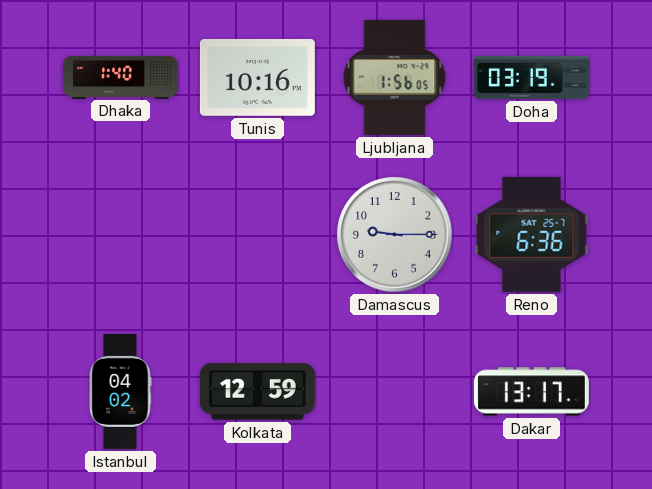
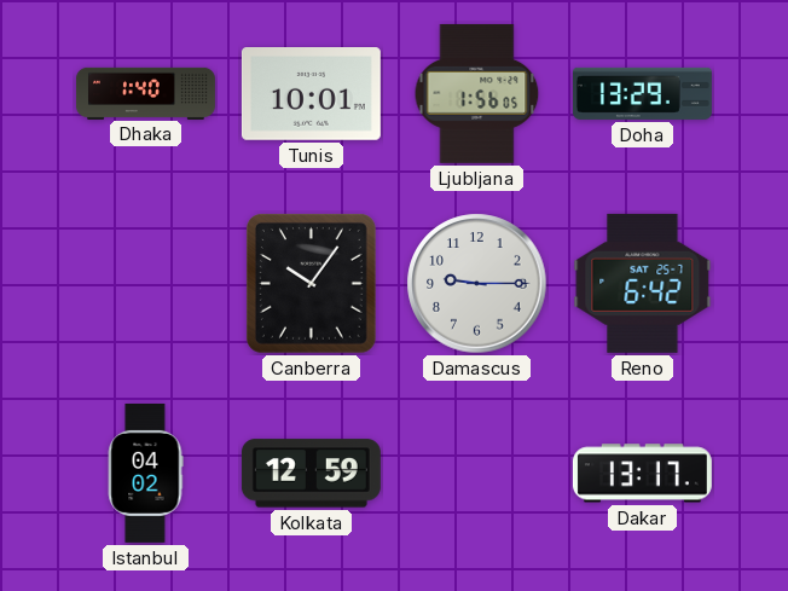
Tunis: 10:16 -> 10:01 (311, 94)
Doha: 03:19 -> 13:29 (642, 93)
Canberra: none -> 10:06 (311, 283)
Reno: 6:36 -> 6:42 (643, 283)
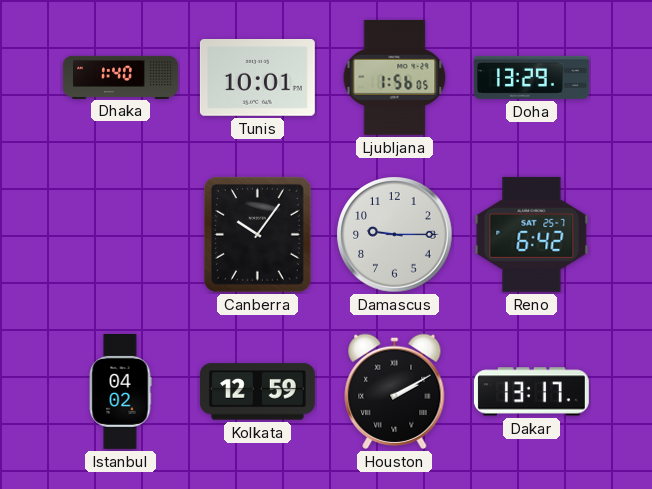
Houston: none -> 2:10 (395, 391)
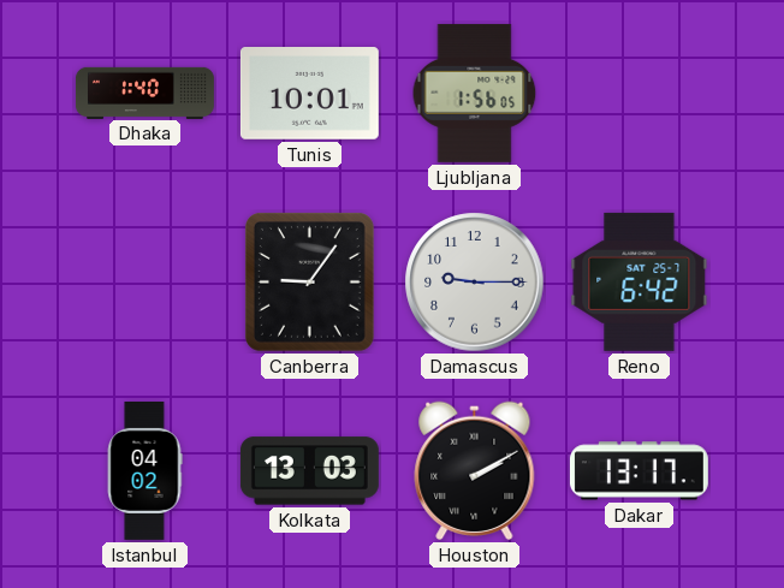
Doha: 13:29 -> none (531, 77)
Canberra: 10:06 -> 9:06 (309, 281)
Kolkata: 12:59 -> 13:03 (309, 471)
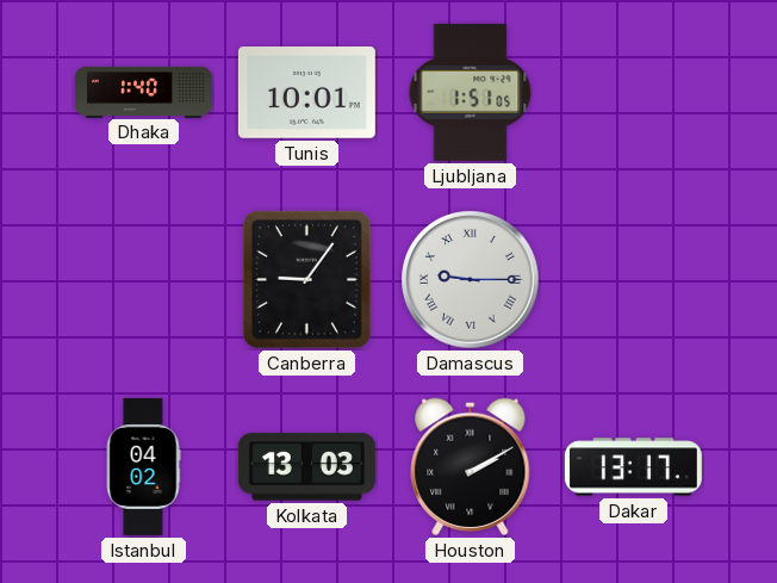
Ljubljana: 1:56 -> 1:51 (471, 92)
Damascus numerals: Arabic -> Roman (471, 280)
Reno: 6:42 -> none (640, 281)
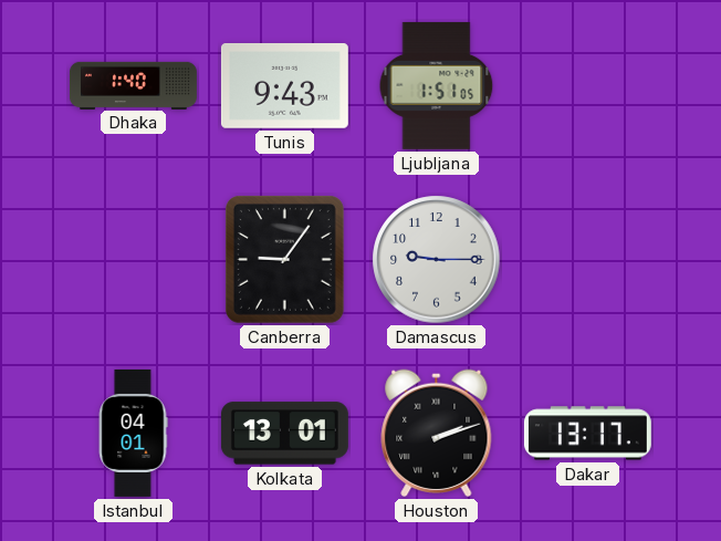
Tunis: 10:01 -> 9:43 (284, 86)
Damascus numerals: Roman -> Arabic (437, 260)
Istanbul: 04:02 -> 04:01 (133, 433)
Kolkata: 13:03 -> 13:01 (284, 434)
Houston: 2:10 -> 2:12 (437, 433)
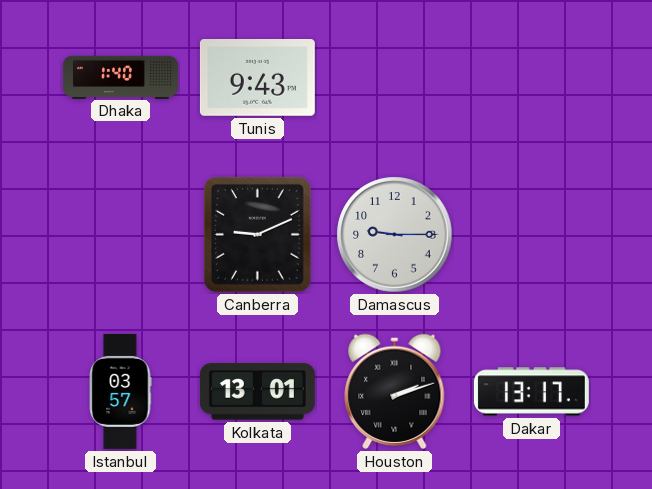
Ljubljana: 1:51 -> none (437, 85)
Canberra: 9:06 -> 9:11 (257, 234)
Istanbul: 04:01 -> 03:57 (120, 391)
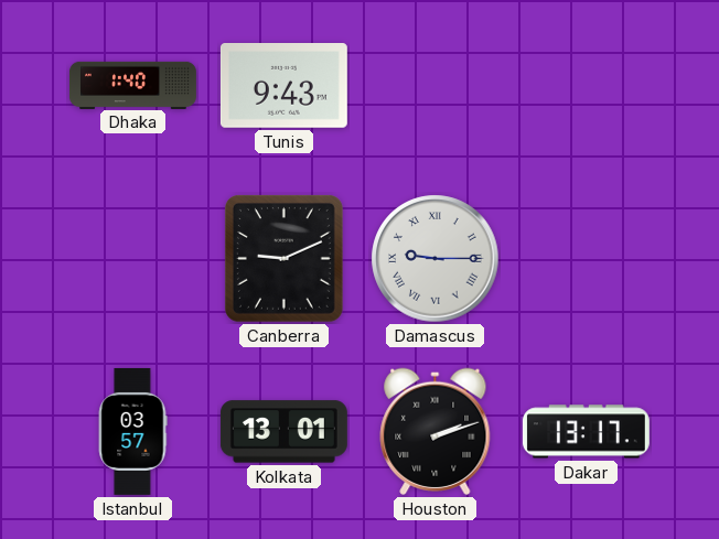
Damascus numerals: Arabic -> Roman (436, 259)
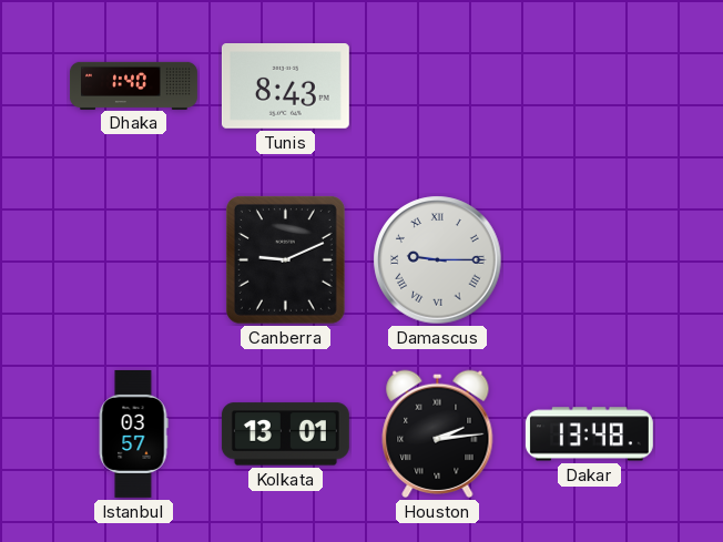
Tunis: 9:43 -> 8:43 (285, 86)
Houston: 2:12 -> 2:14 (438, 433)
Dakar: 13:17 -> 13:48 (589, 434)
